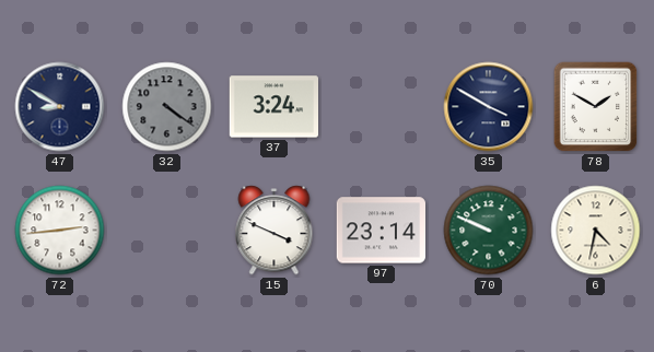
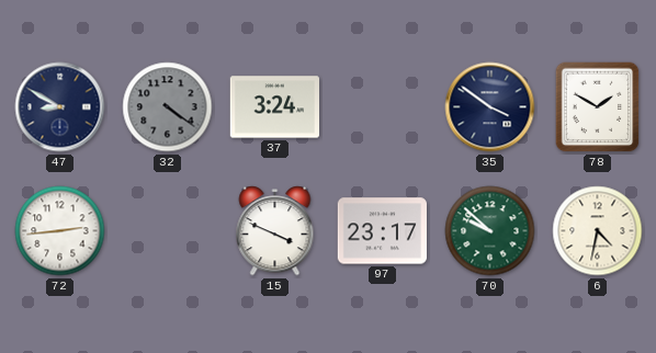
35: 3:50 -> 3:51 (490, 107)
97: 23:14 -> 23:17 (382, 231)
70: 9:49 -> 9:52 (490, 231)
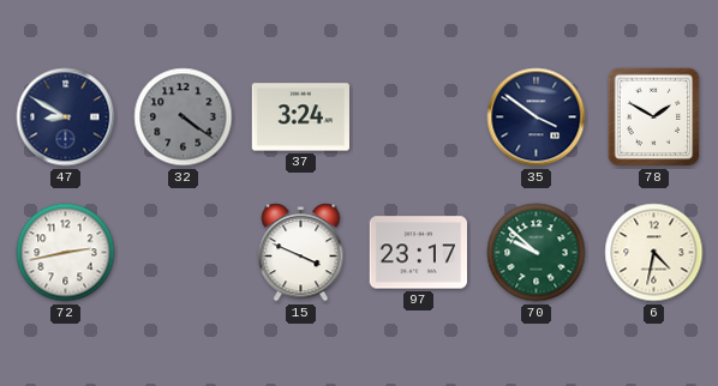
72: 2:44 -> 2:43 (66, 253)
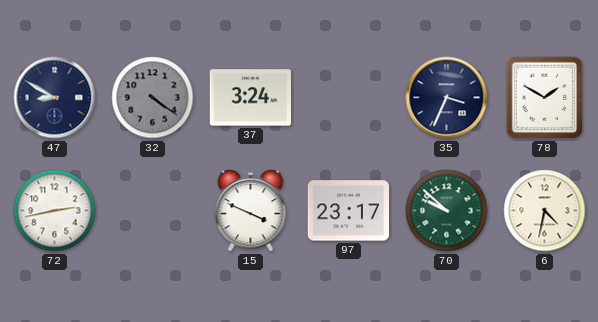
35: 3:51 -> 3:34 (447, 98)
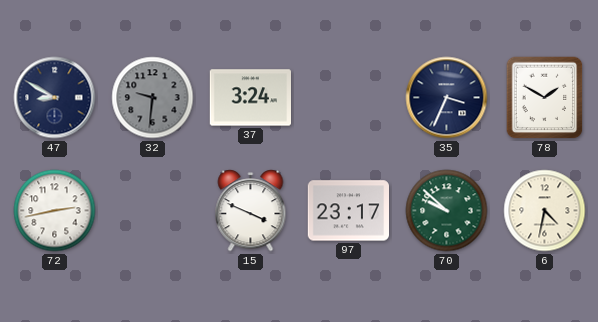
32: 4:21 -> 9:31 (153, 98)
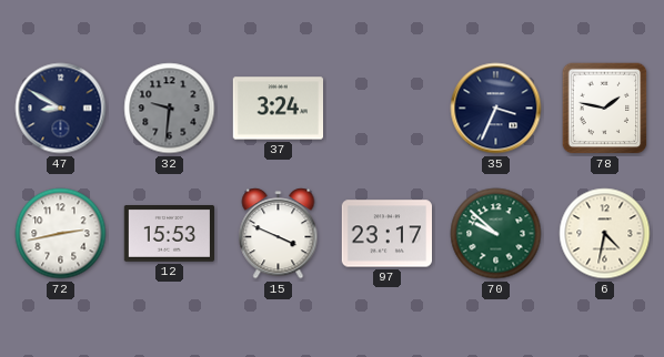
78: 1:50 -> 1:47 (605, 109)
12: none -> 15:53 (169, 234)
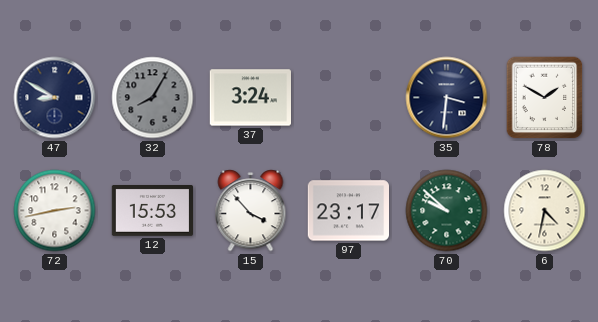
32: 9:31 -> 8:05 (153, 98)
35: 3:34 -> 3:31 (447, 98)
78: 1:47 -> 1:50 (545, 98)
15: 3:49 -> 3:53 (251, 211)
